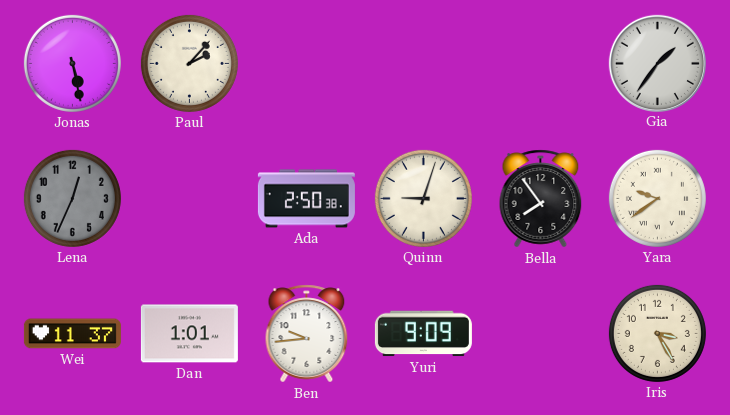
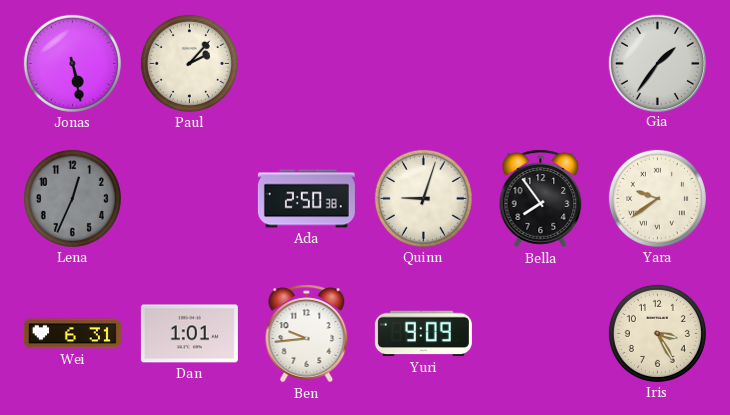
Wei: 11:37 -> 6:31 (72, 334)
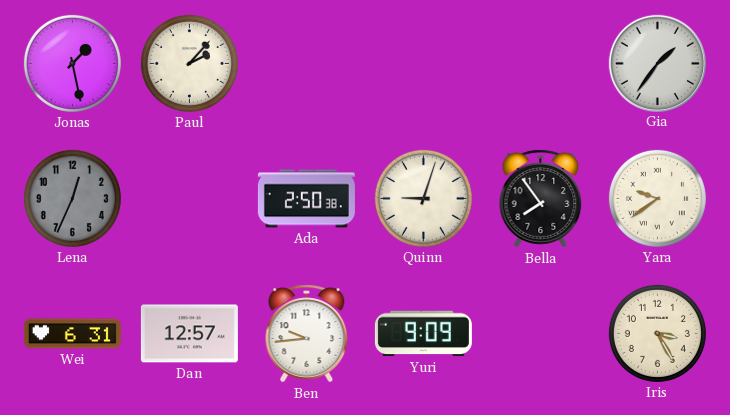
Jonas: 5:28 -> 1:28 (72, 63)
Dan: 1:01 -> 12:57 (189, 334)
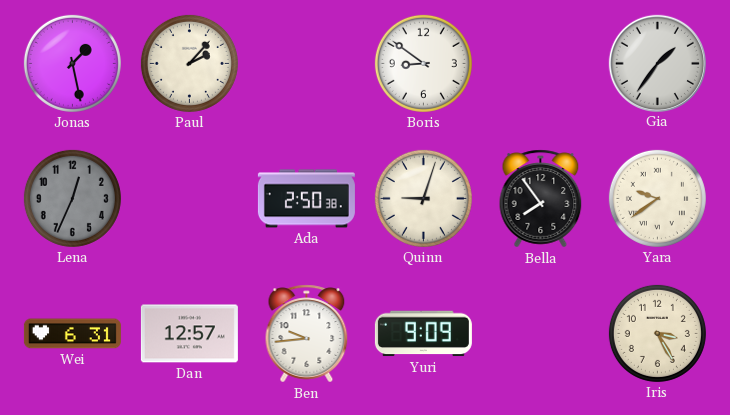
Boris: none -> 8:51 (423, 63)
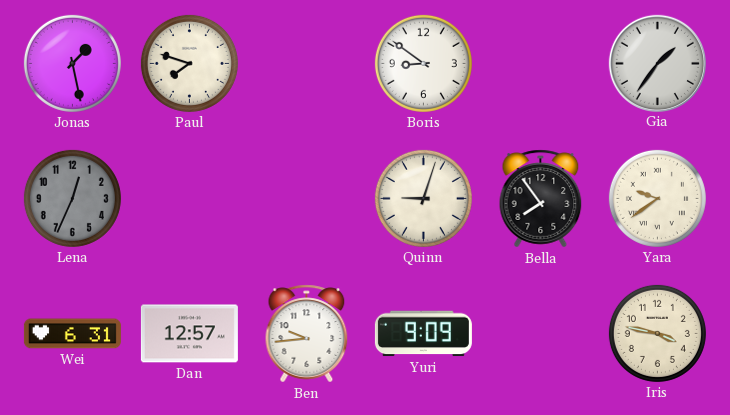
Paul: 2:07 -> 7:48 (189, 63)
Ada: 2:50 -> none (306, 199)
Iris: 3:25 -> 3:47 (657, 333)
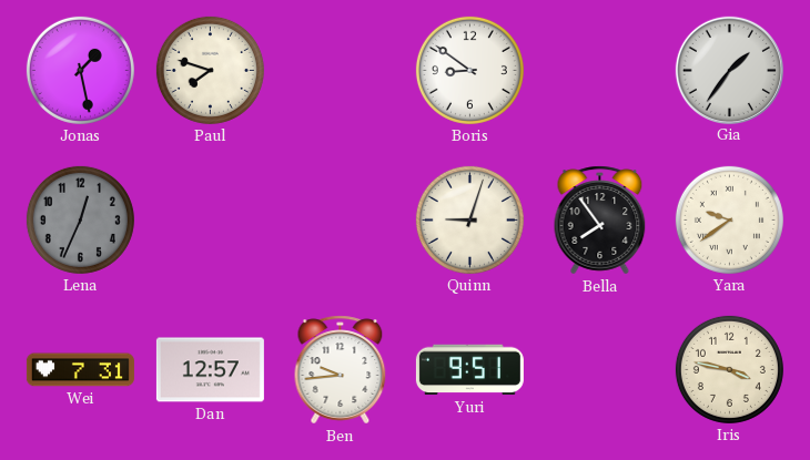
Wei: 6:31 -> 7:31 (80, 370)
Yuri: 9:09 -> 9:51 (469, 370)
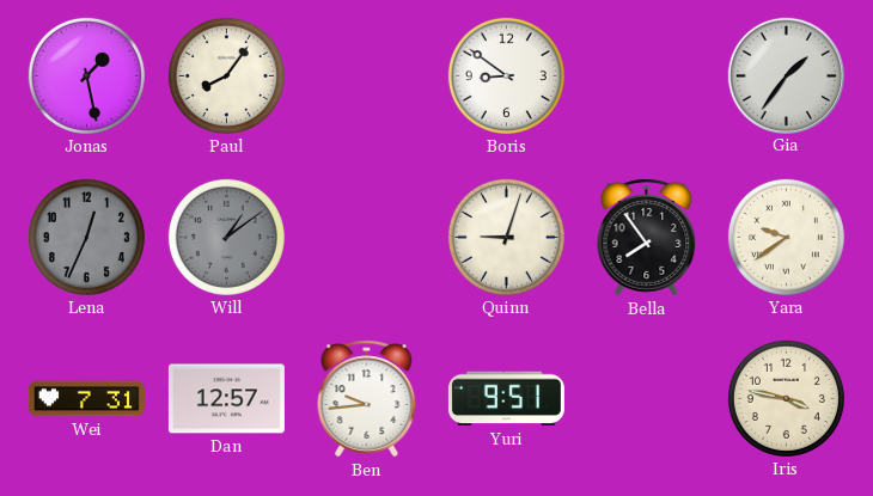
Paul: 7:48 -> 8:06 (226, 75)
Will: none -> 1:09 (226, 237)
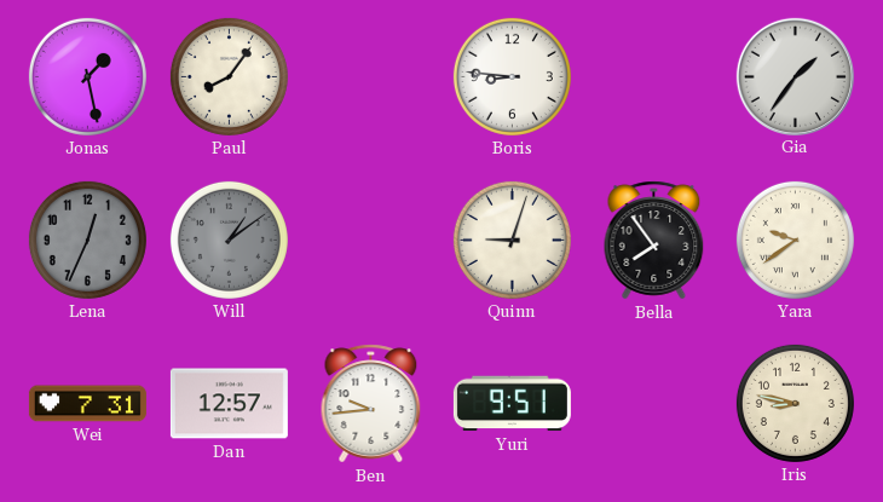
Boris: 8:51 -> 8:46 (512, 76)
Iris: 3:47 -> 8:47 (795, 403)
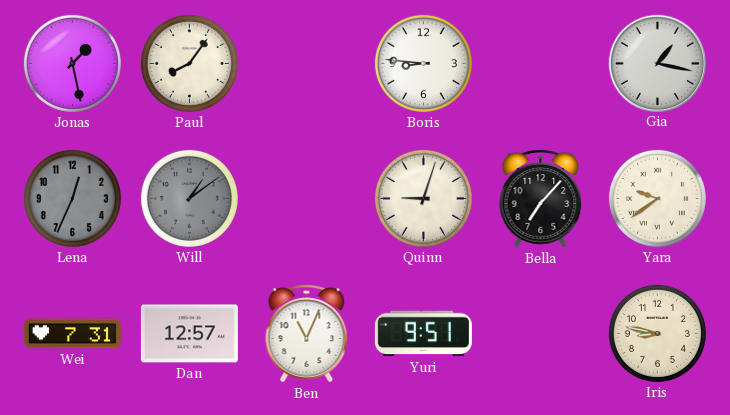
Gia: 1:36 -> 1:17 (657, 63)
Bella: 7:54 -> 7:07 (541, 199)
Ben: 9:44 -> 11:04 (307, 334)
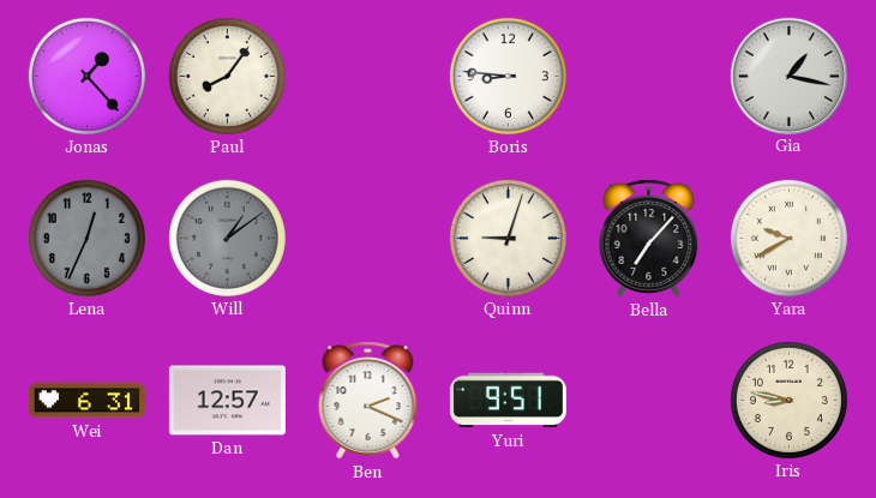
Jonas: 1:28 -> 1:23 (86, 76)
Yara: 9:39 -> 9:40 (788, 238)
Wei: 7:31 -> 6:31 (86, 401)
Ben: 11:04 -> 2:19 (368, 401)
